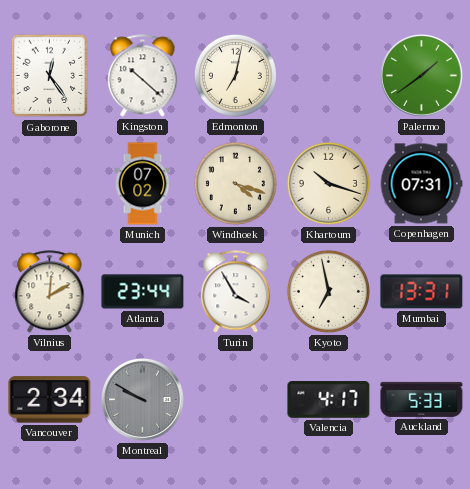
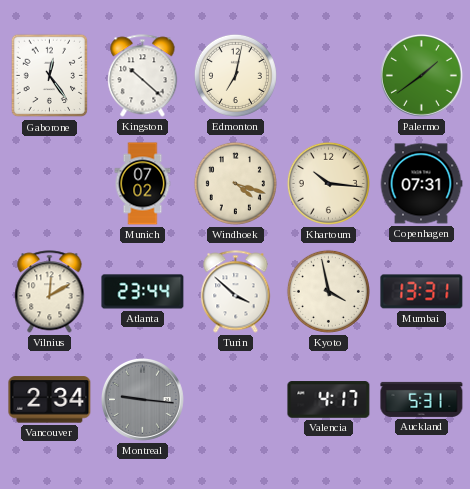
Khartoum: 10:18 -> 10:16 (328, 183)
Turin: 3:55 -> 3:52 (236, 292)
Kyoto: 6:58 -> 3:58 (328, 291)
Montreal: 9:50 -> 9:16 (142, 399)
Auckland: 5:33 -> 5:31 (422, 399)
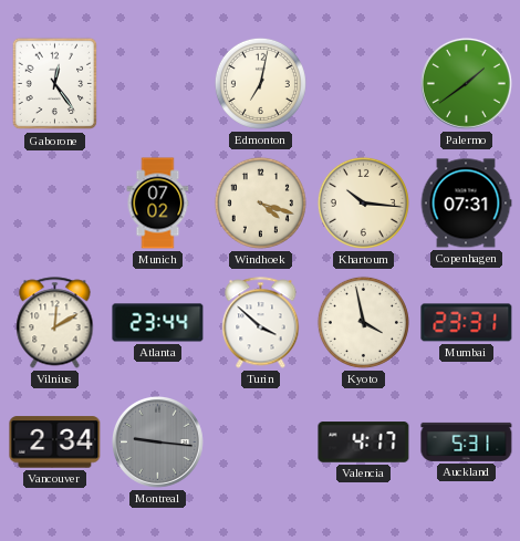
Kingston: 10:22 -> none (143, 76)
Mumbai: 13:31 -> 23:31 (467, 323)
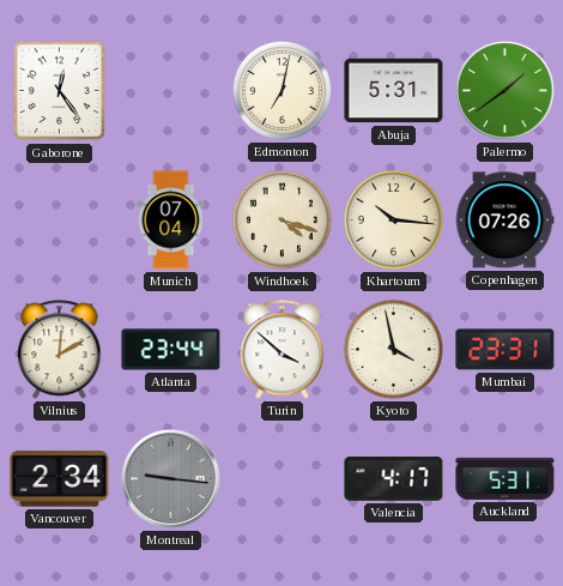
Abuja: none -> 5:31 (394, 91)
Munich: 07:02 -> 07:04 (171, 220)
Copenhagen: 07:31 -> 07:26 (504, 220)
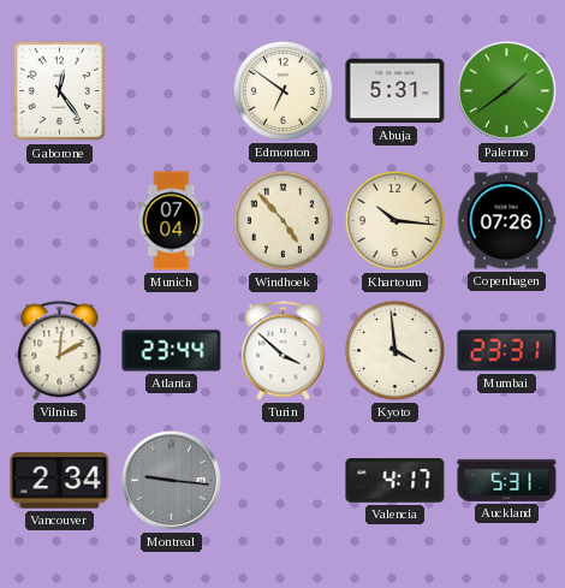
Edmonton: 7:02 -> 6:51 (282, 90)
Windhoek: 4:18 -> 4:53 (282, 220)
Kyoto: 3:58 -> 3:59 (394, 350)
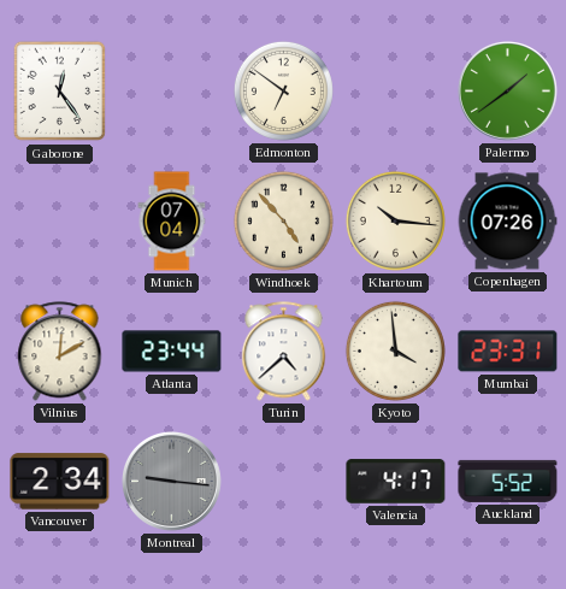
Abuja: 5:31 -> none (395, 91)
Turin: 3:52 -> 4:38 (284, 352)
Auckland: 5:31 -> 5:52 (508, 481)
